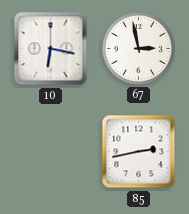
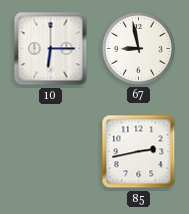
10: 6:17 -> 6:15 (51, 49)
67: 2:58 -> 8:58 (138, 48)
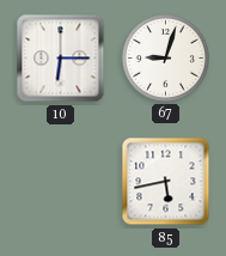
67: 8:58 -> 9:03 (165, 57)
85: 2:43 -> 5:43 (166, 182)
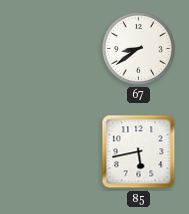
10: 6:15 -> none (61, 59)
67: 9:03 -> 8:39 (138, 48)
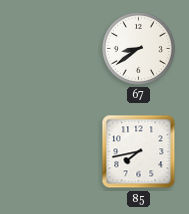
85: 5:43 -> 7:43 (139, 152)
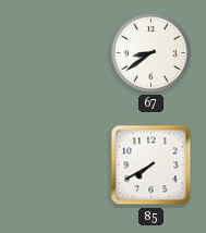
85: 7:43 -> 7:40 (152, 165)
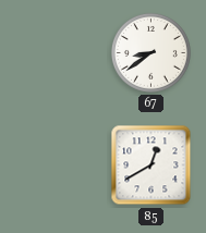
85: 7:40 -> 12:40 (152, 165)
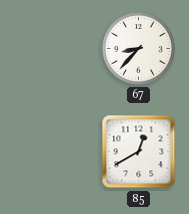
67: 8:39 -> 8:37 (138, 48)
